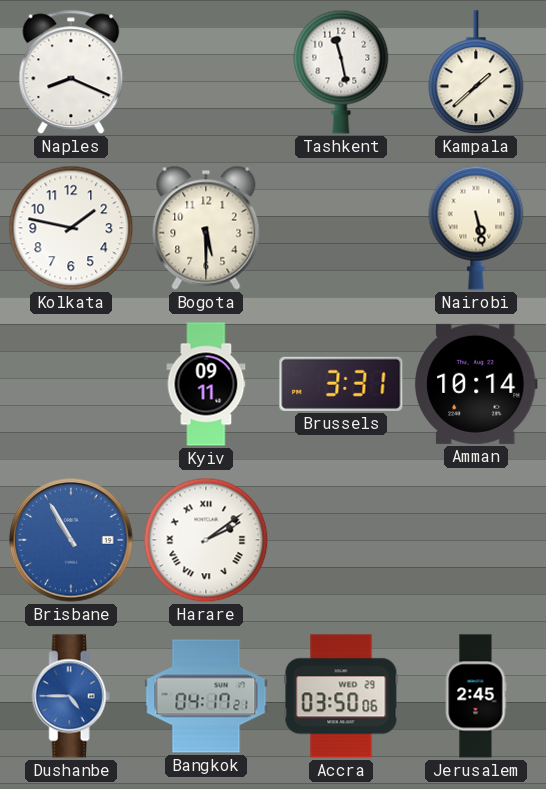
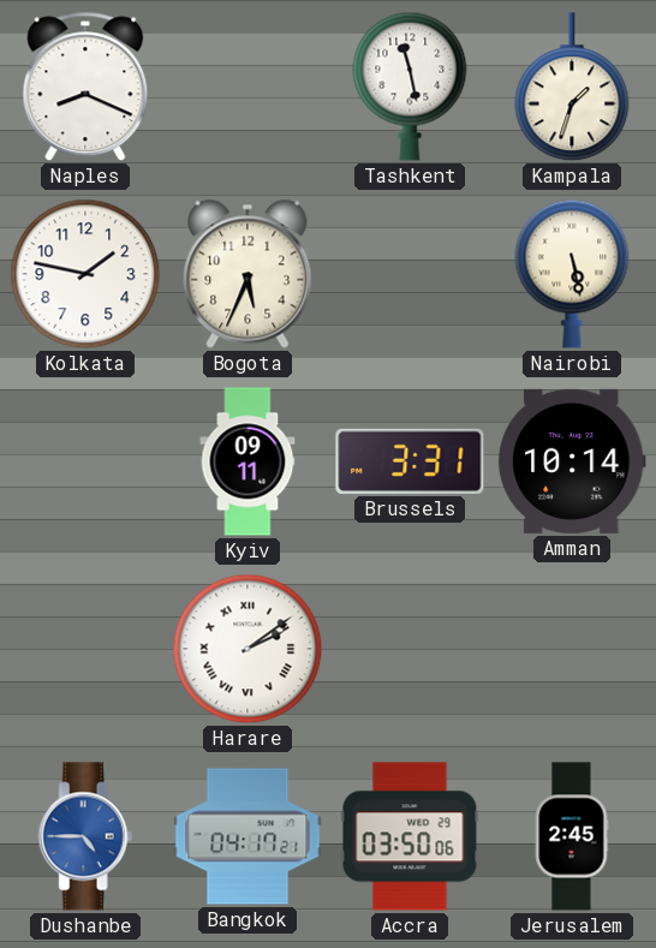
Kampala: 1:38 -> 1:33 (572, 88)
Bogota: 5:30 -> 5:34 (248, 274)
Brisbane: 10:55 -> none (71, 540)
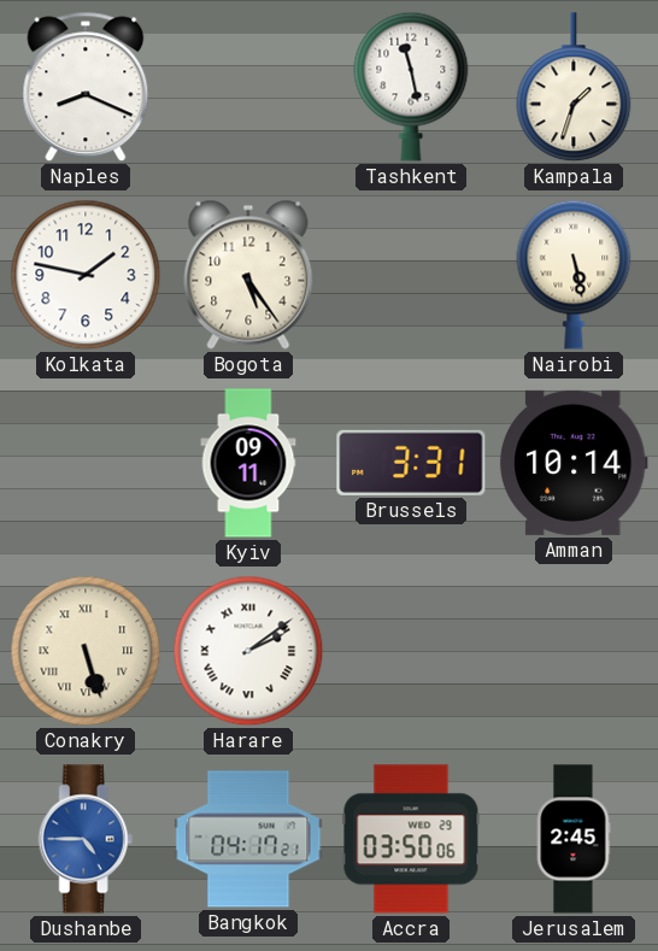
Bogota: 5:34 -> 5:24 (248, 275)
Conakry: none -> 5:27 (86, 651)
